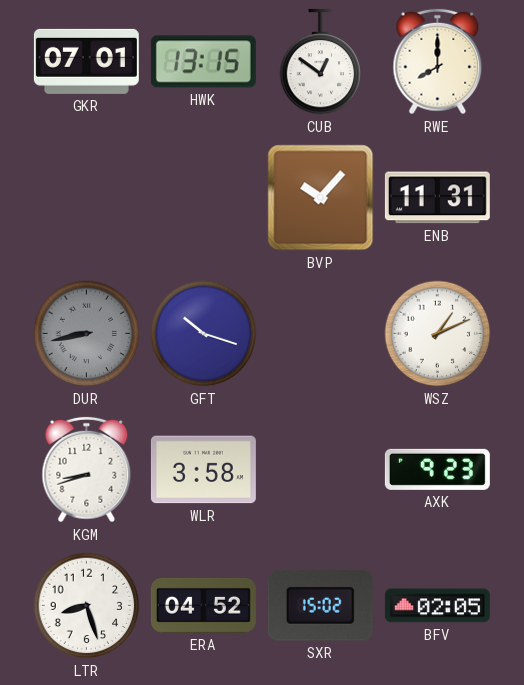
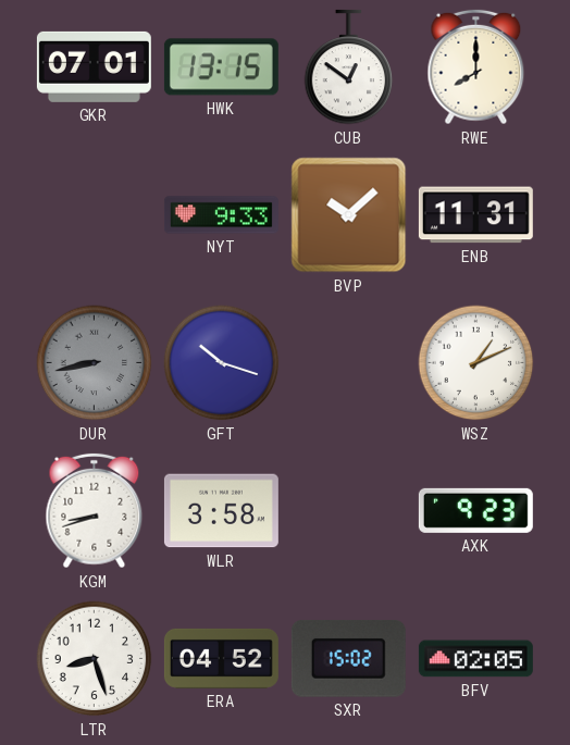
NYT: none -> 9:33 (221, 215)
BVP: 10:07 -> 10:08 (349, 215)
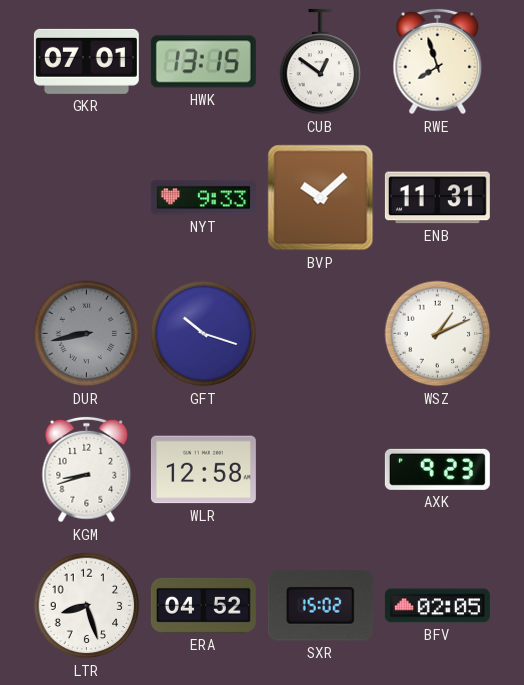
RWE: 8:00 -> 7:57 (438, 62)
WLR: 3:58 -> 12:58 (203, 470)
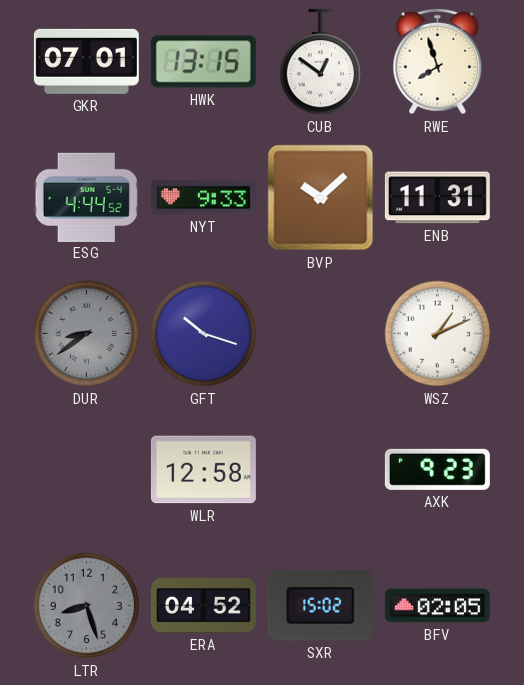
ESG: none -> 4:44 (86, 197)
DUR: 8:43 -> 8:39 (87, 334)
KGM: 8:42 -> none (87, 470)
LTR dial: white -> grey (87, 606)
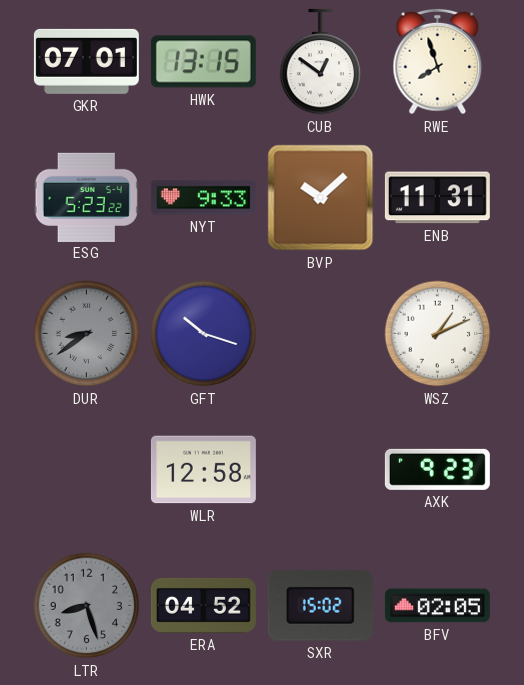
ESG: 4:44 -> 5:23 (86, 197)
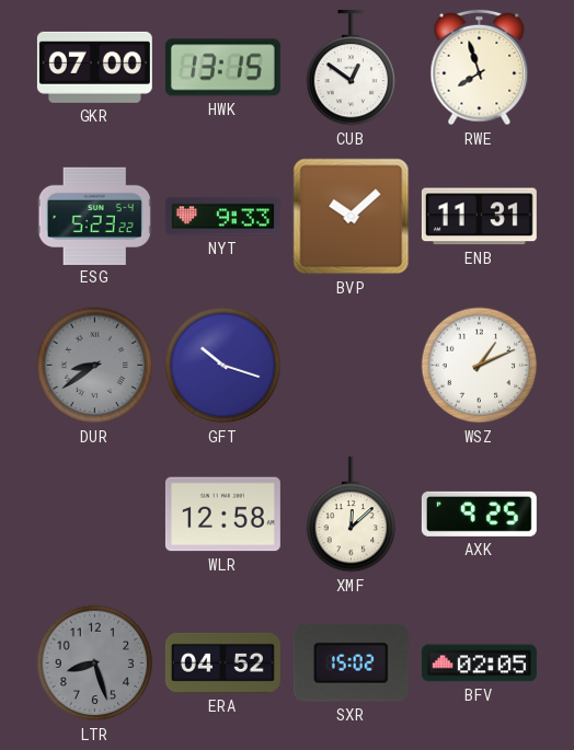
GKR: 07:01 -> 07:00 (94, 67)
XMF: none -> 12:08 (352, 515)
AXK: 9:23 -> 9:25 (479, 514)
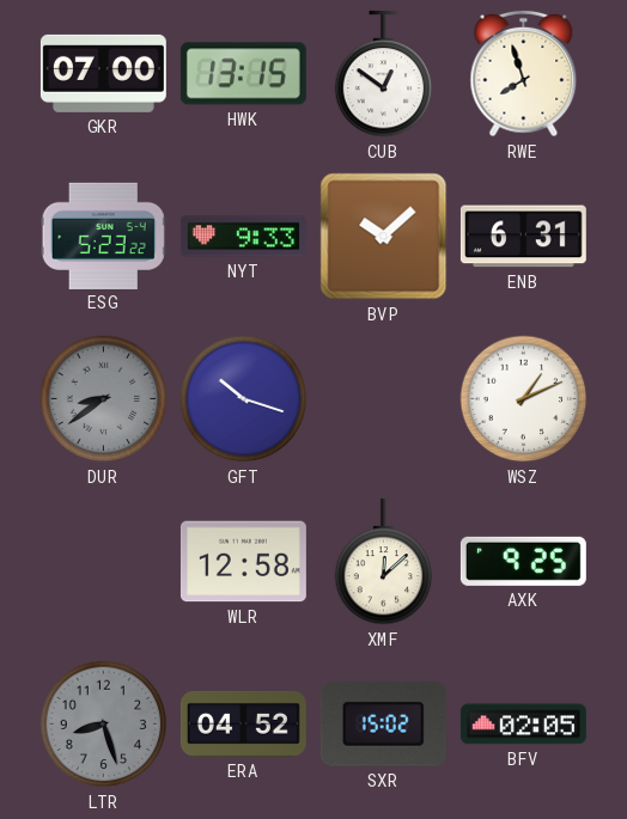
ENB: 11:31 -> 6:31 (523, 237)
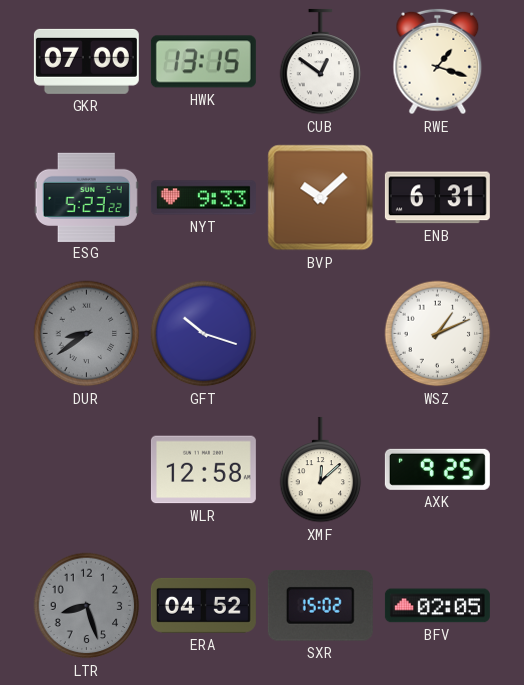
RWE: 7:57 -> 1:18 (438, 62)
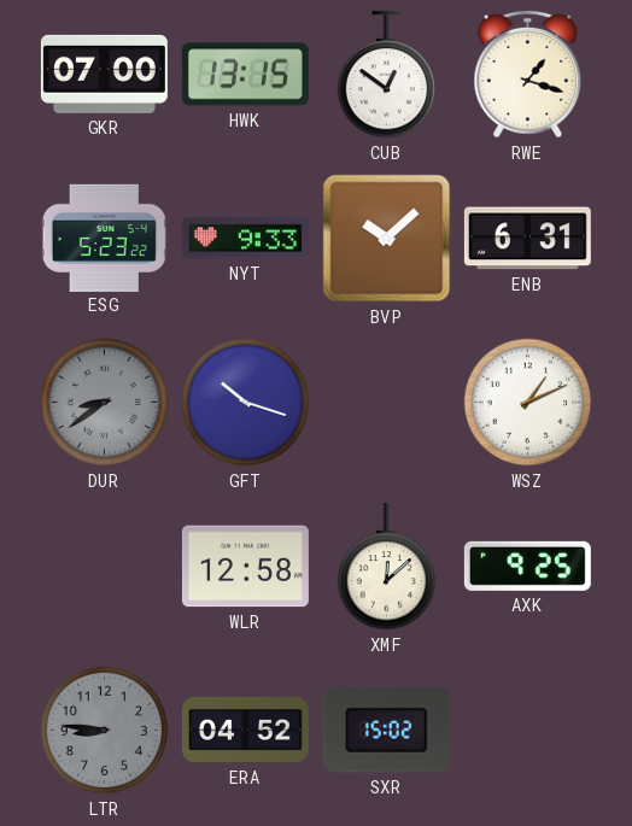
LTR: 8:27 -> 8:46 (105, 731)
BFV: 02:05 -> none (437, 606)
